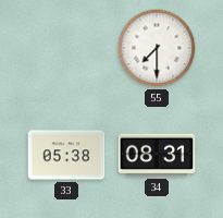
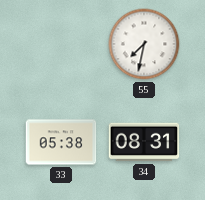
55: 7:30 -> 7:32 (144, 44)
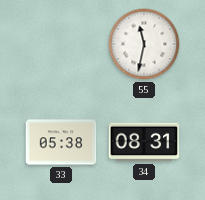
55: 7:32 -> 11:32 (144, 44)
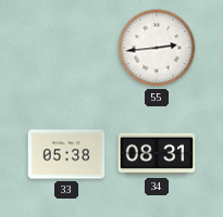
55: 11:32 -> 2:44 (157, 48)
